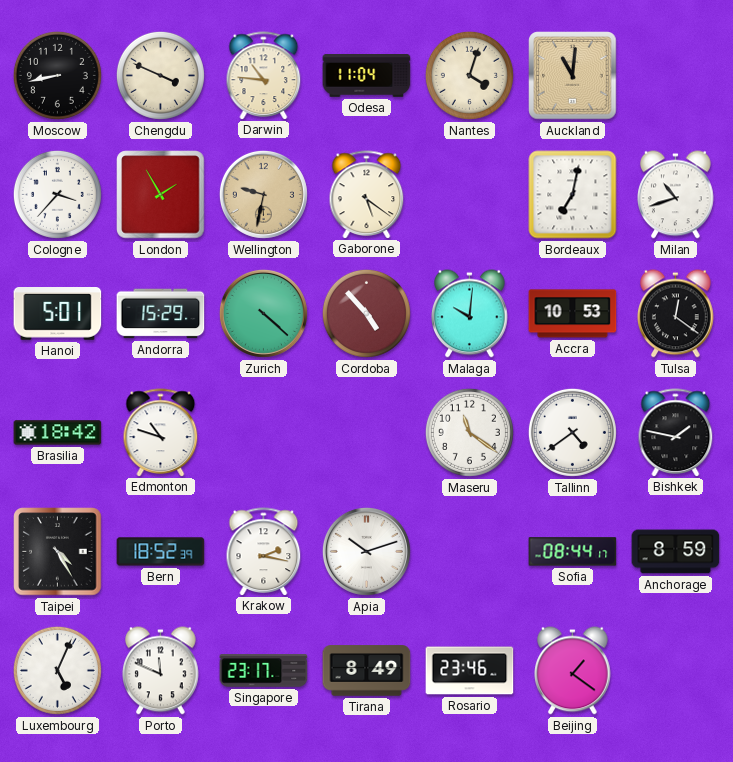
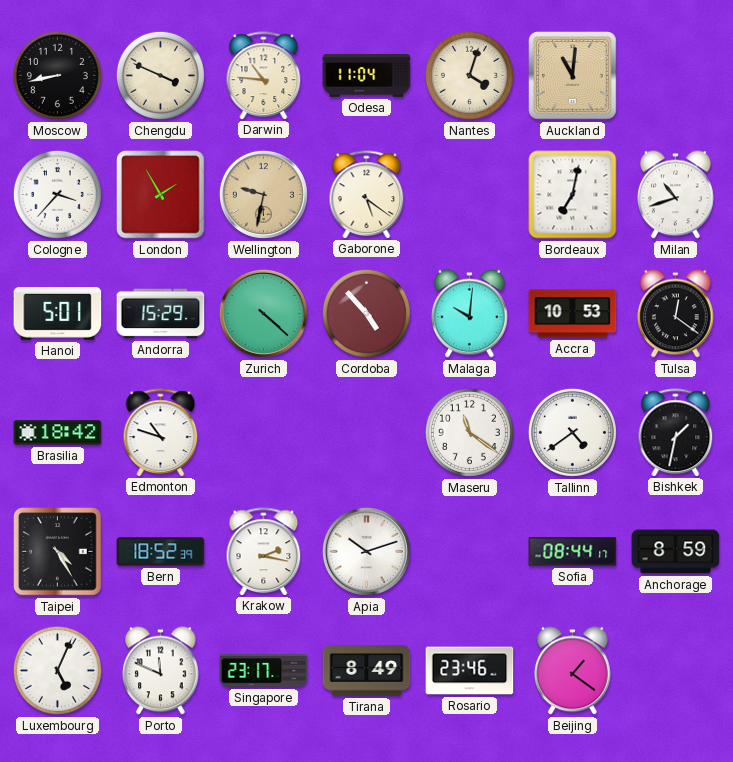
Bishkek: 1:47 -> 1:32 (676, 432)
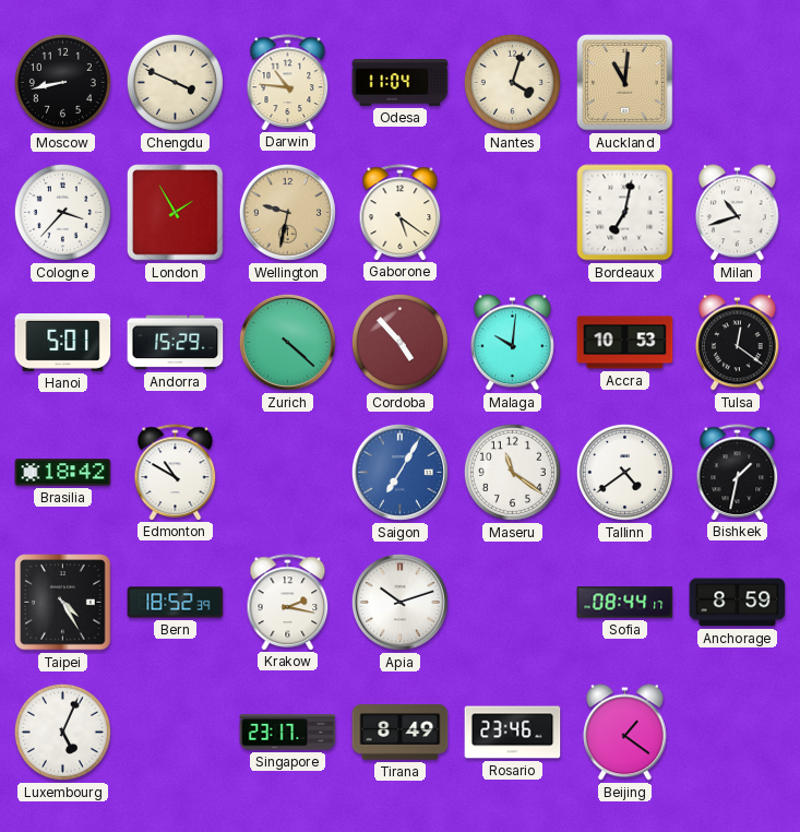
Edmonton: 10:48 -> 10:50 (176, 472)
Saigon: none -> 7:05 (399, 472)
Porto: 11:49 -> none (161, 671)
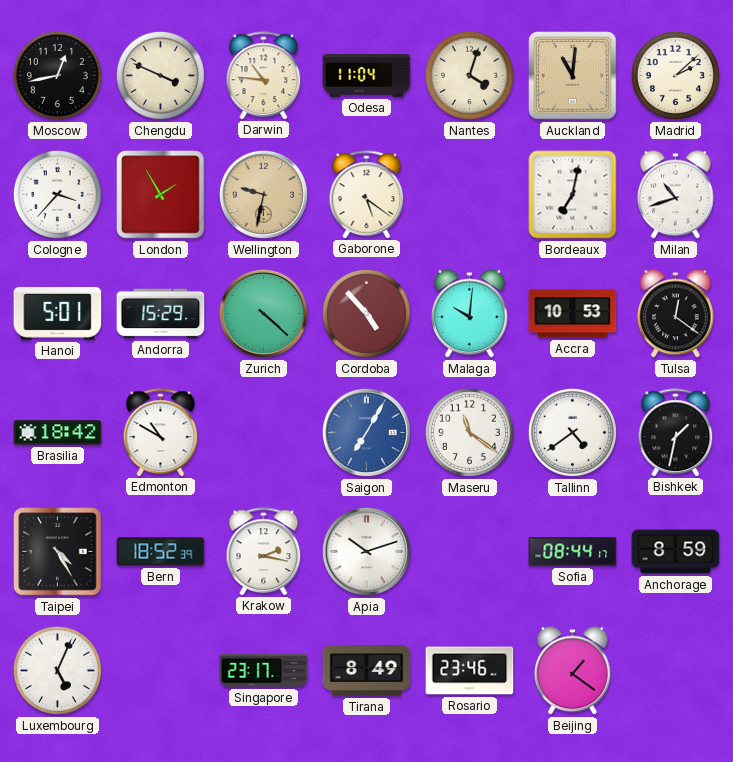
Moscow: 8:43 -> 12:43 (57, 75)
Madrid: none -> 2:08 (675, 75)
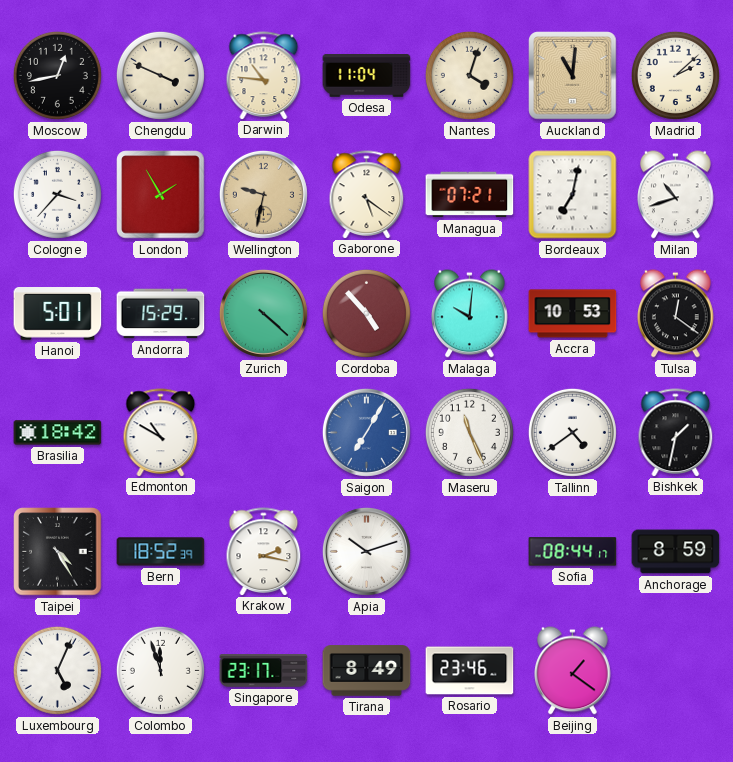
Managua: none -> 07:21 (470, 195)
Maseru: 11:21 -> 11:26 (469, 432)
Colombo: none -> 11:57 (160, 670)
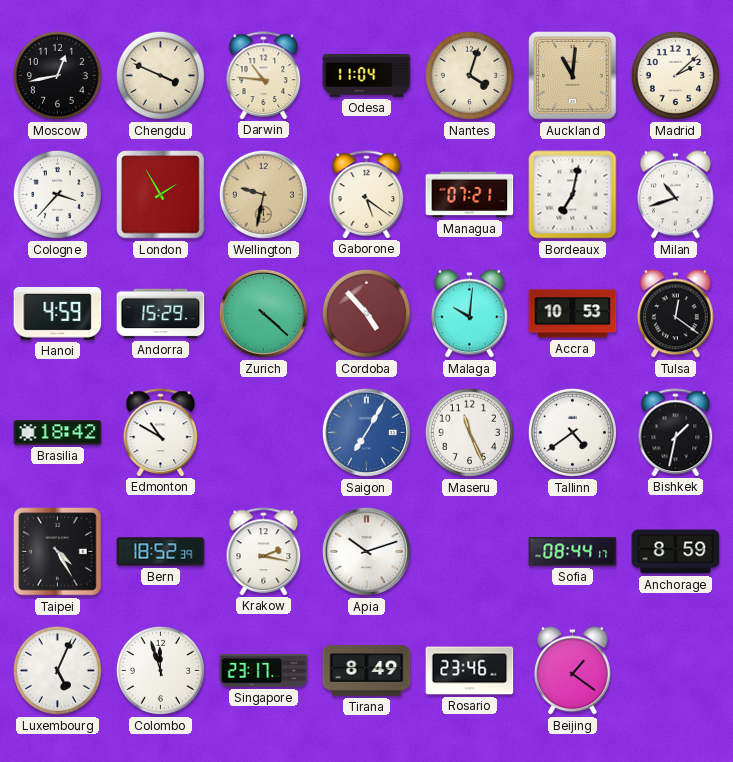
Hanoi: 5:01 -> 4:59 (58, 314)
